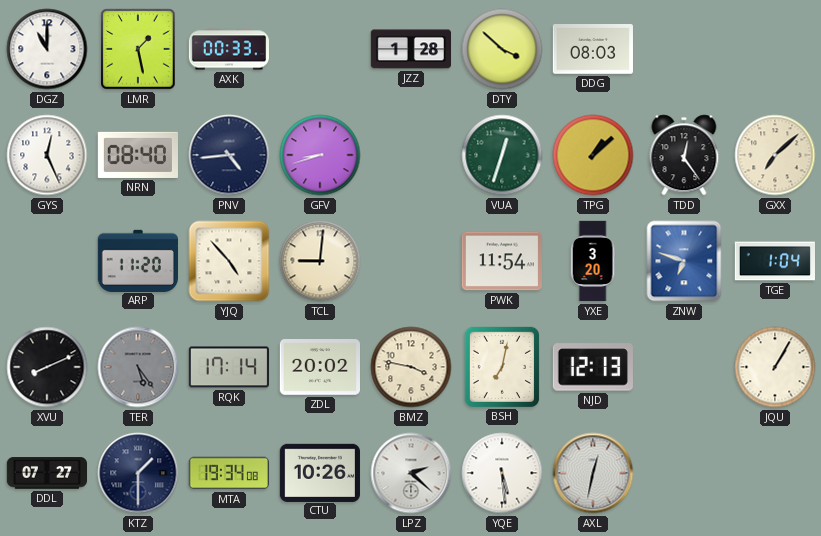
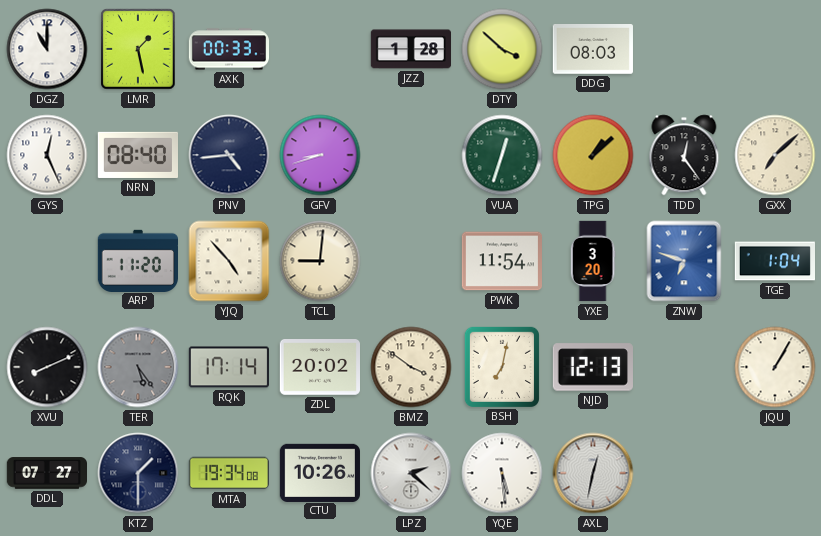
BMZ: 3:47 -> 3:51 (411, 367)
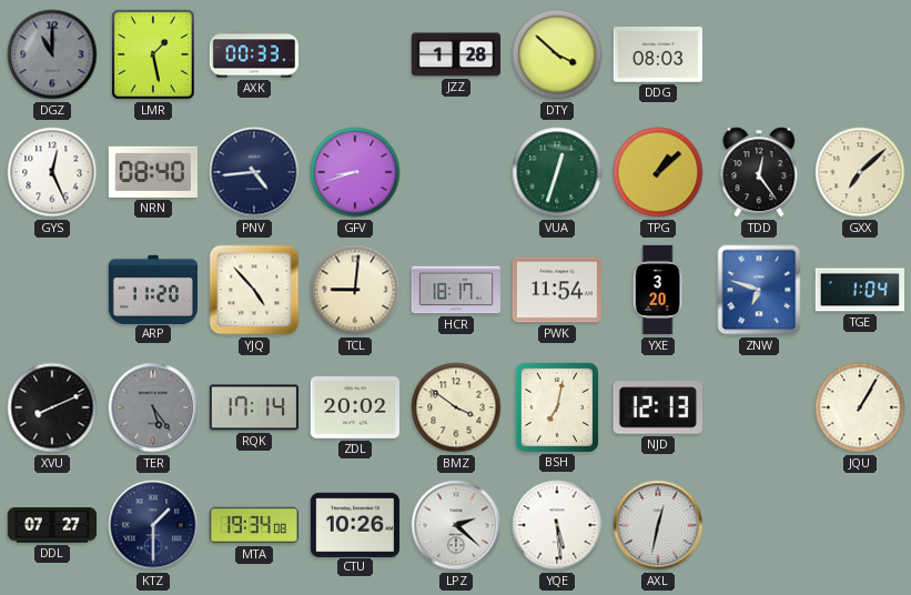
DGZ dial: white -> grey (52, 54)
HCR: none -> 18:17 (456, 290)
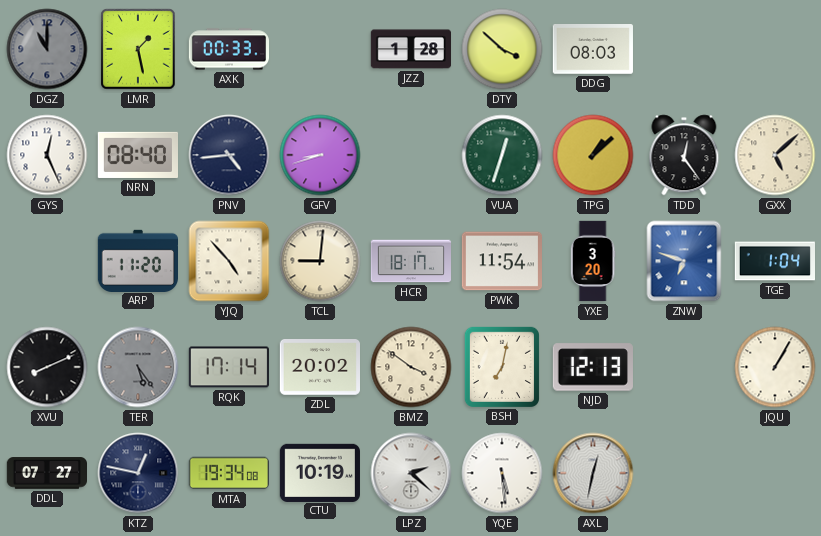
GXX: 7:08 -> 5:08 (775, 155)
KTZ: 1:30 -> 12:47 (138, 473)
CTU: 10:26 -> 10:19 (320, 472)
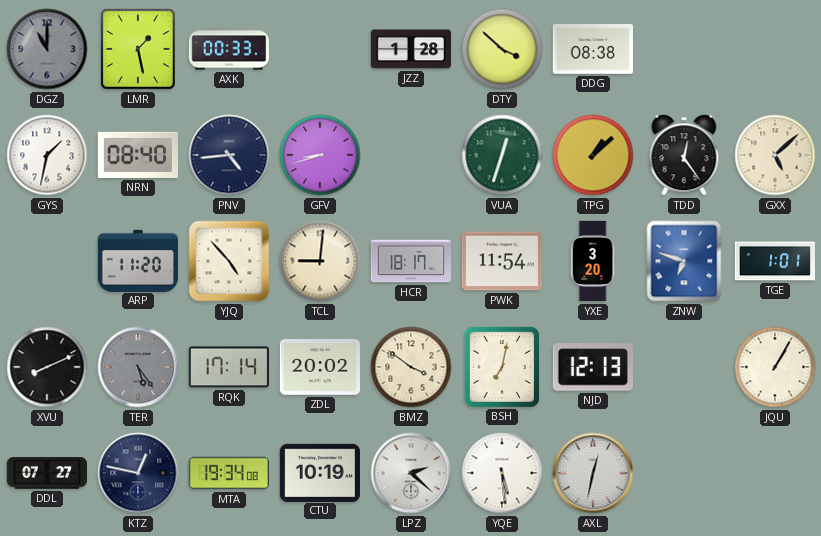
DDG: 08:03 -> 08:38 (593, 50)
GYS: 12:26 -> 1:32 (47, 155)
TGE: 1:04 -> 1:01 (774, 261)
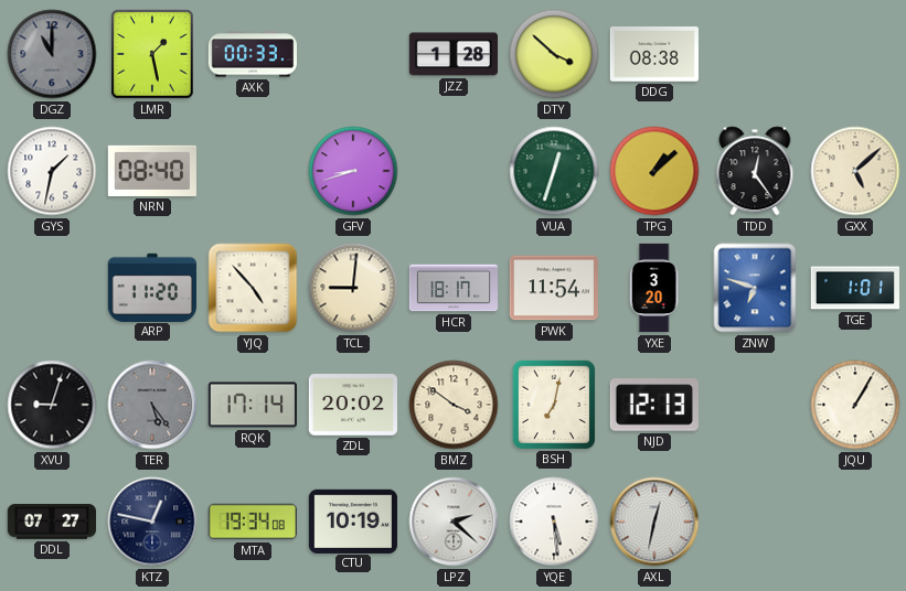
PNV: 4:44 -> none (229, 155)
XVU: 8:11 -> 9:03 (52, 405)
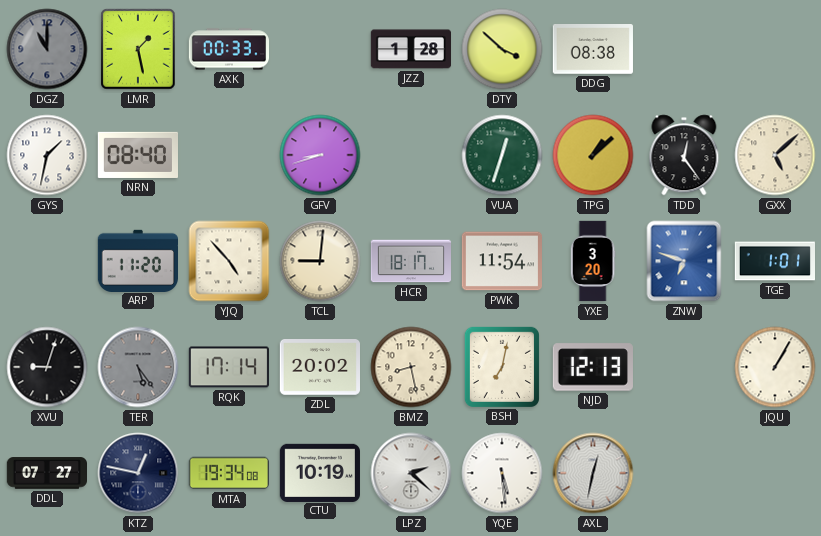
BMZ: 3:51 -> 8:28 (411, 367)
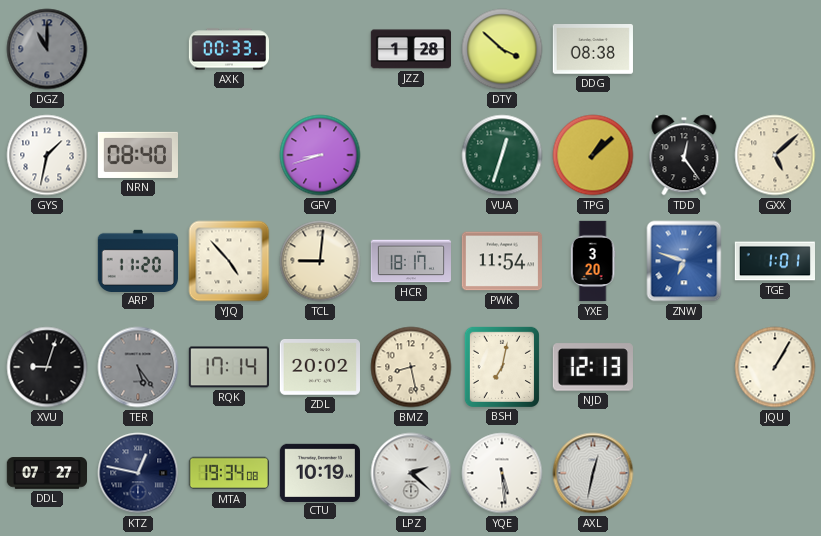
LMR: 1:28 -> none (138, 49)
